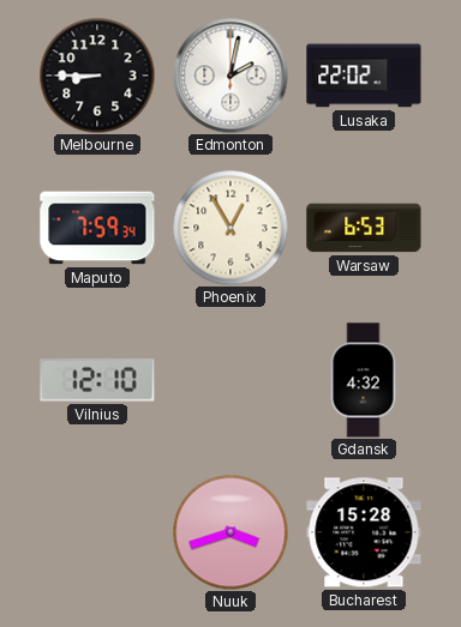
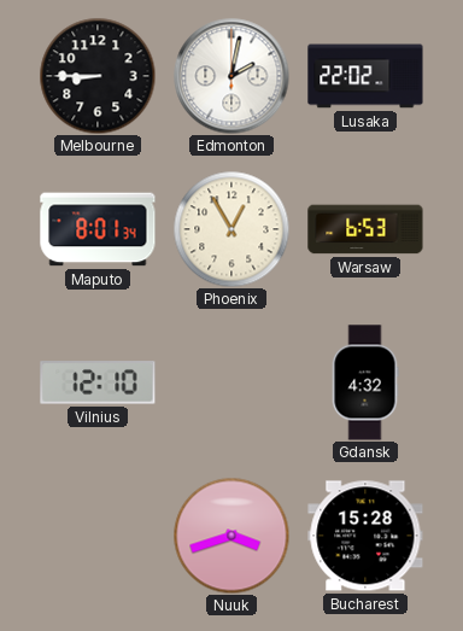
Maputo: 7:59 -> 8:01 (98, 229)
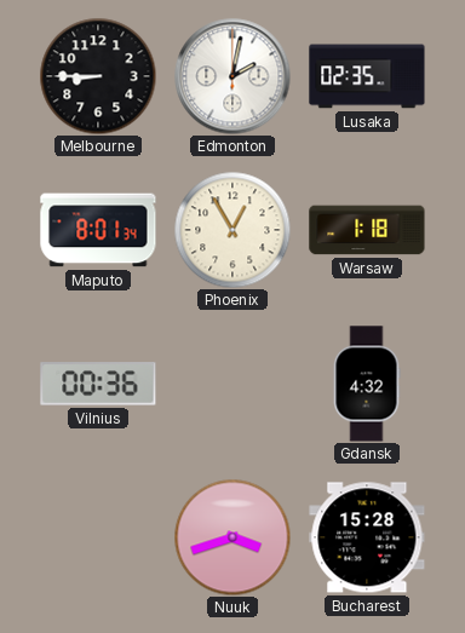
Lusaka: 22:02 -> 02:35 (367, 76)
Warsaw: 6:53 -> 1:18 (367, 230)
Vilnius: 12:10 -> 00:36 (98, 384)
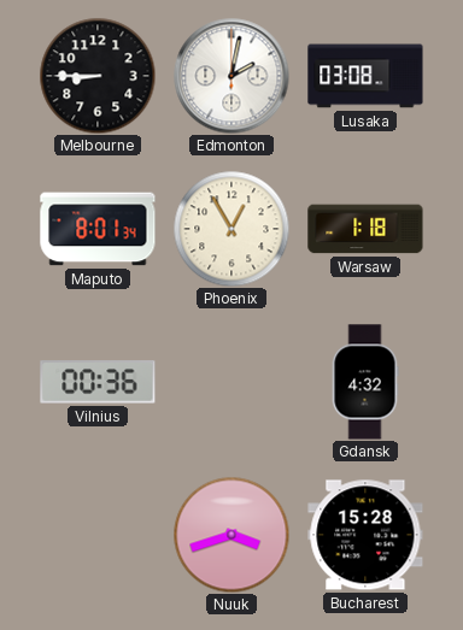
Lusaka: 02:35 -> 03:08 (365, 76)
